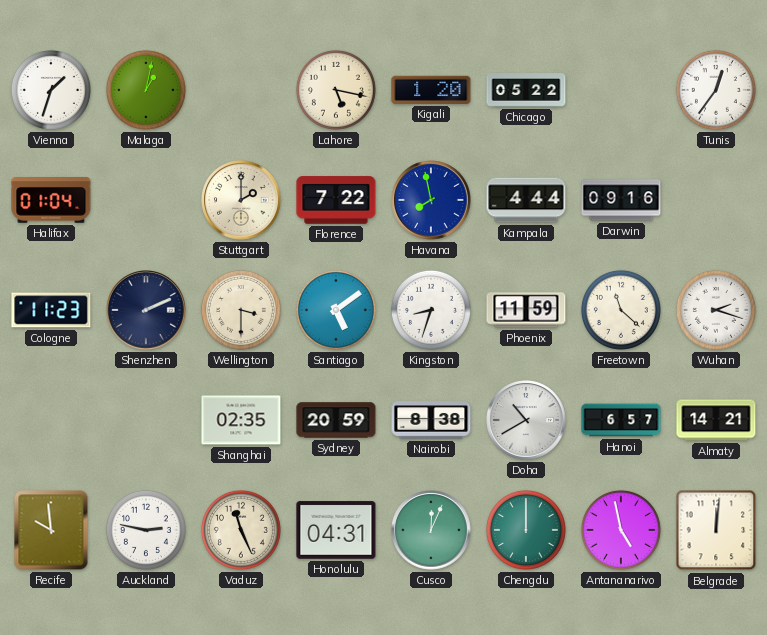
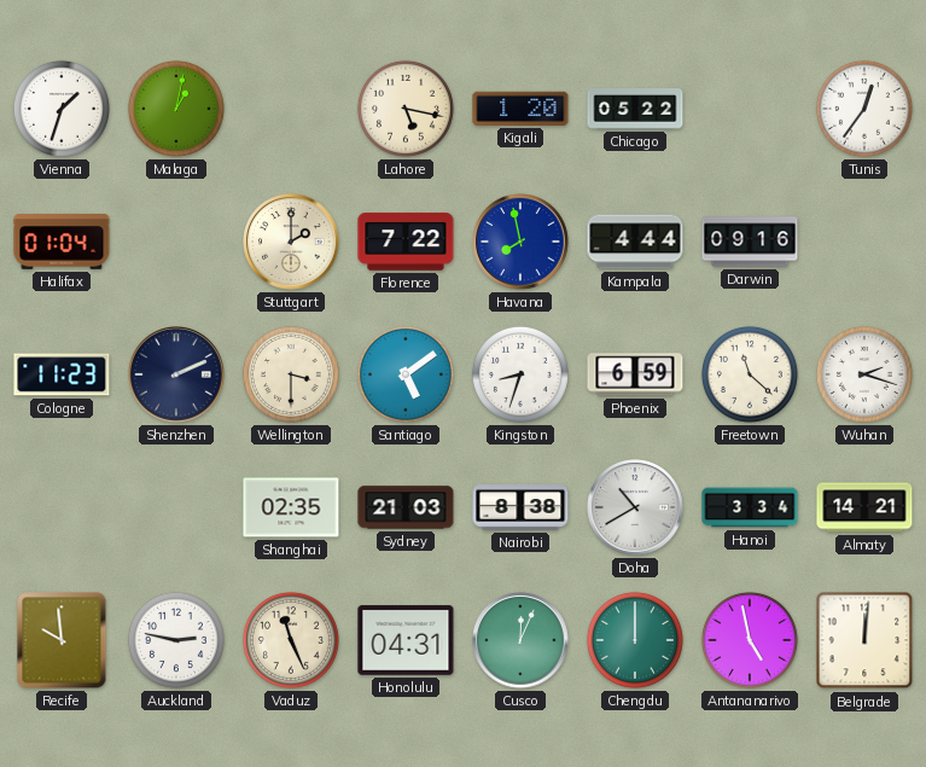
Phoenix: 11:59 -> 6:59 (635, 374)
Sydney: 20:59 -> 21:03 (406, 507)
Hanoi: 6:57 -> 3:34 (750, 507)
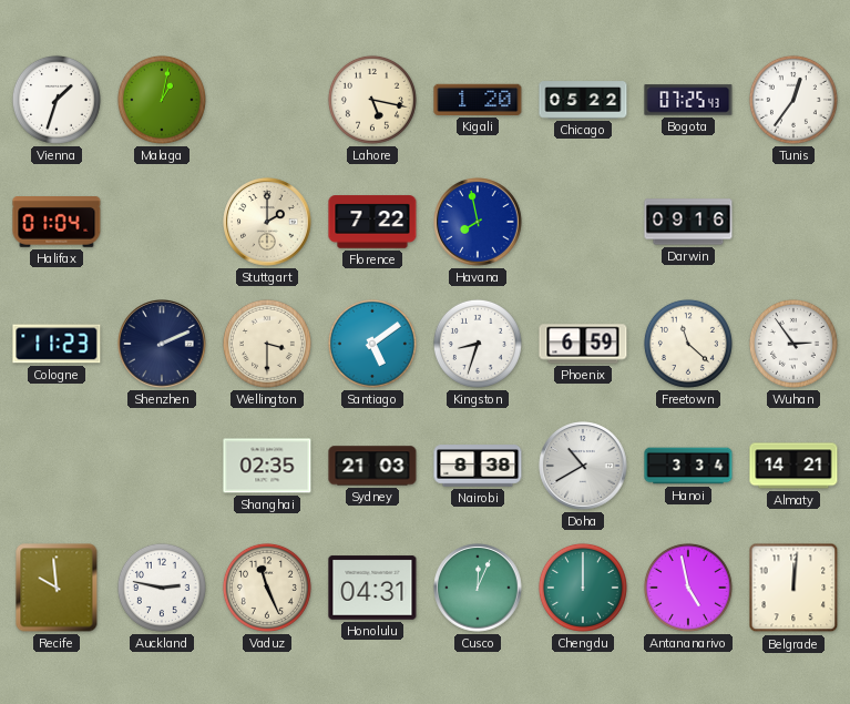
Bogota: none -> 07:25 (688, 100)
Kampala: 4:44 -> none (635, 242)
Wuhan: 2:18 -> 2:54 (793, 344)
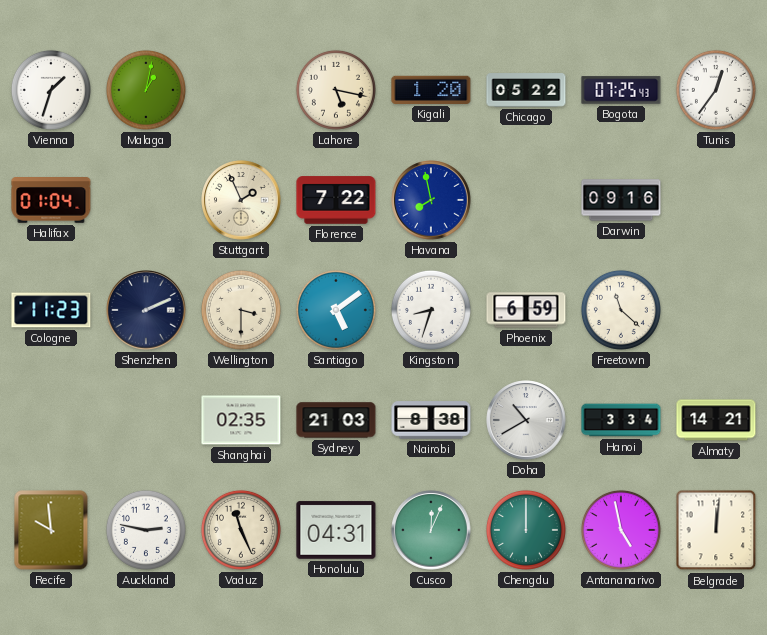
Stuttgart: 2:00 -> 1:56 (241, 200)
Wuhan: 2:54 -> none (793, 344)
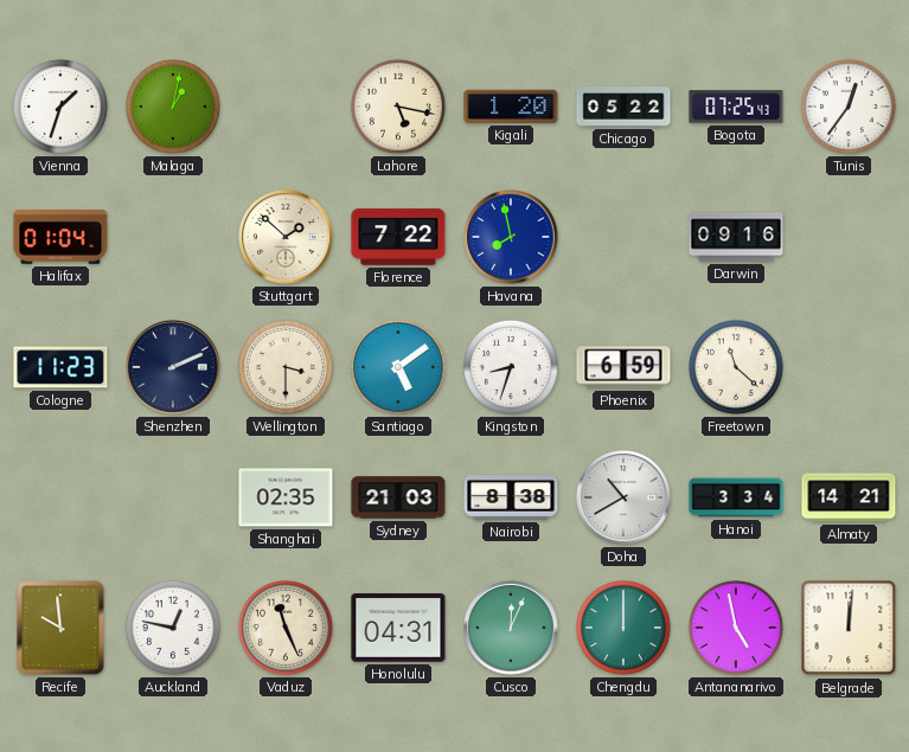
Stuttgart: 1:56 -> 1:52 (286, 237)
Auckland: 2:47 -> 12:47 (173, 628)
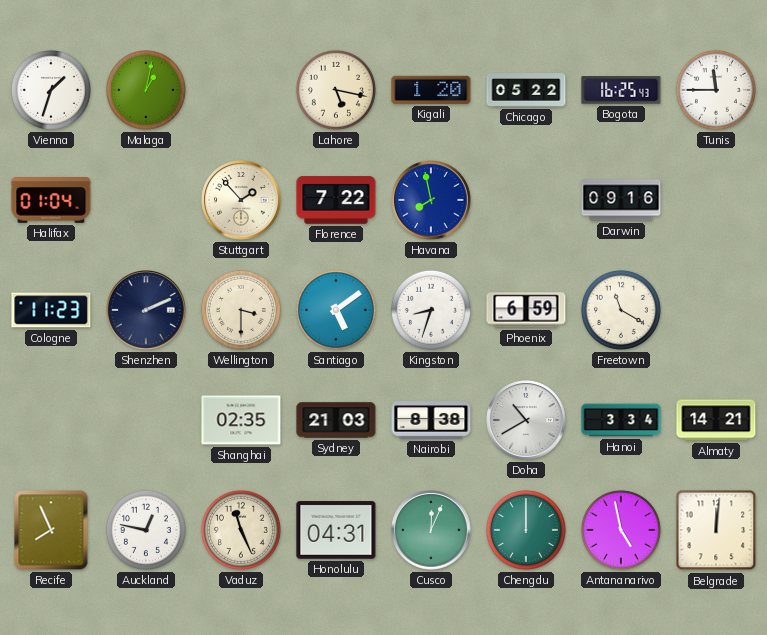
Bogota: 07:25 -> 16:25 (621, 90)
Tunis: 12:36 -> 11:45 (716, 90)
Stuttgart: 1:52 -> 1:53 (241, 200)
Freetown: 11:22 -> 11:20 (621, 310)
Recife: 9:59 -> 7:56 (51, 530)
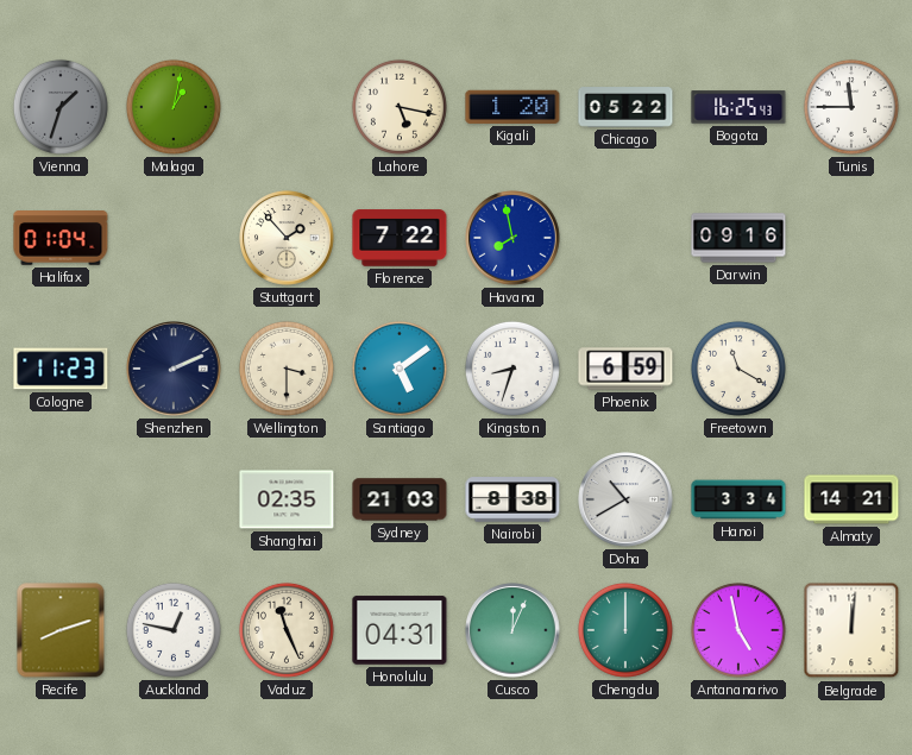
Vienna dial: white -> grey (61, 107)
Recife: 7:56 -> 8:12 (61, 630)
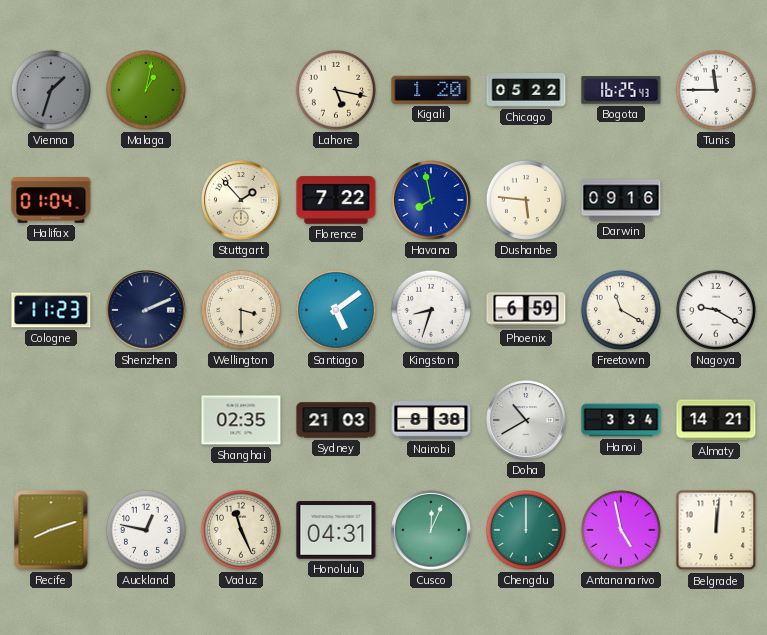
Dushanbe: none -> 5:46 (526, 200)
Nagoya: none -> 9:20 (716, 310)
